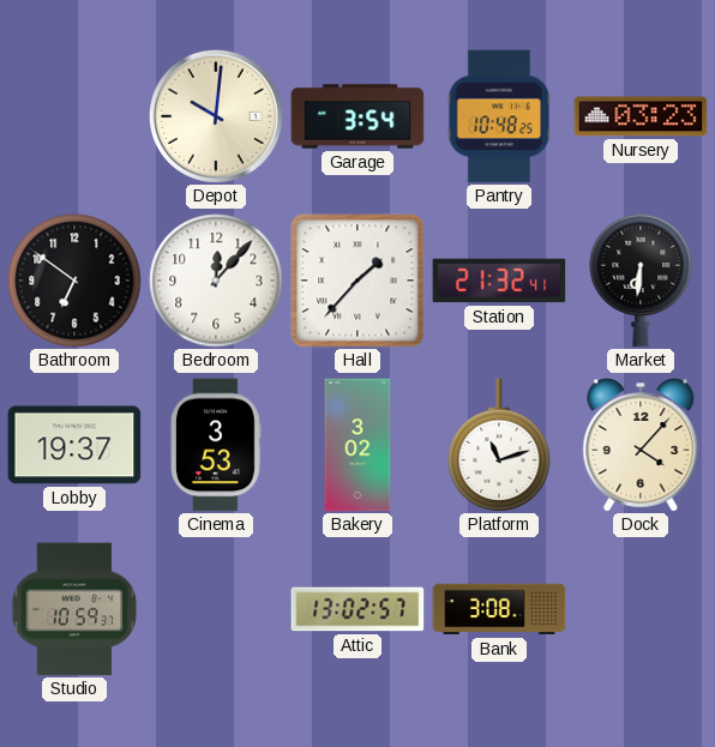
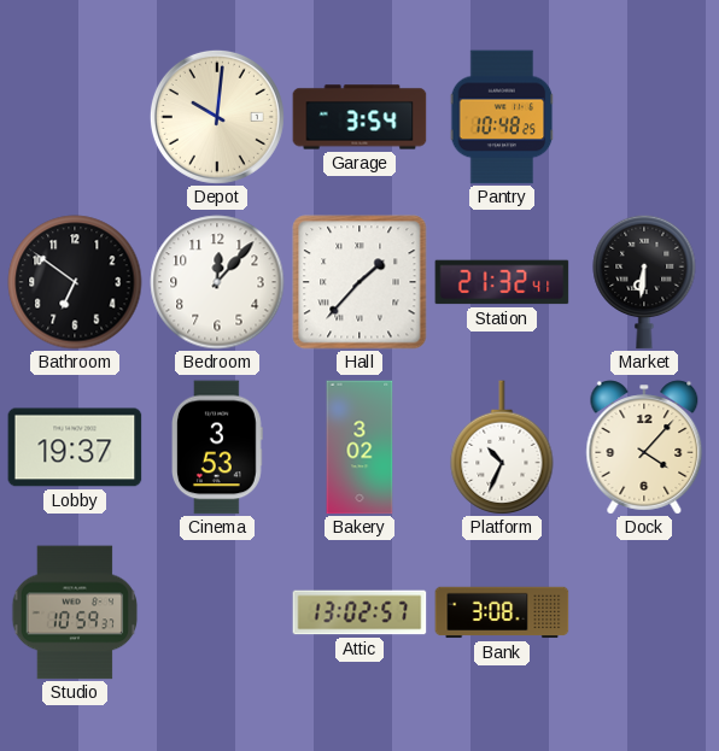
Nursery: 03:23 -> none (641, 116)
Platform: 11:12 -> 10:34 (502, 447)
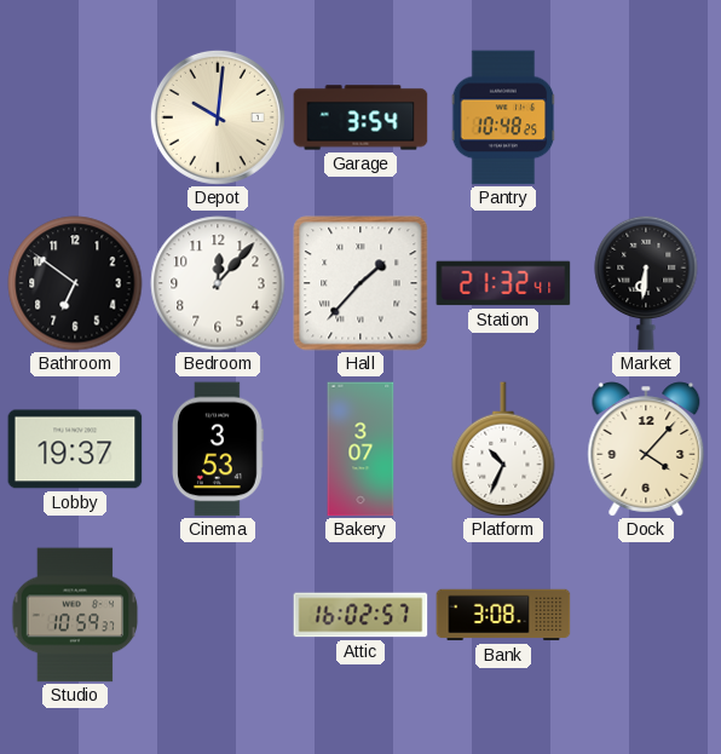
Bakery: 3:02 -> 3:07 (360, 449)
Attic: 13:02 -> 16:02 (360, 615)
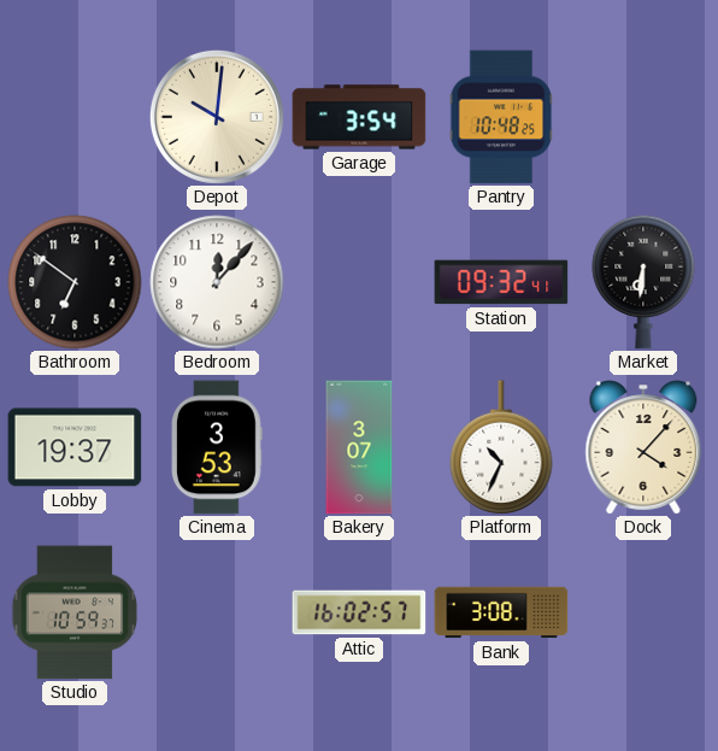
Hall: 1:37 -> none (360, 283)
Station: 21:32 -> 09:32 (501, 282)
